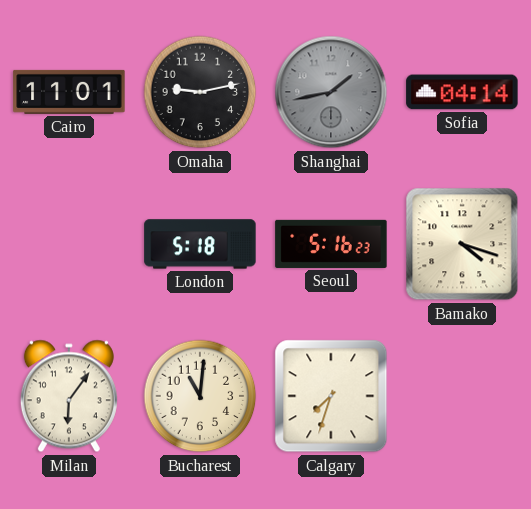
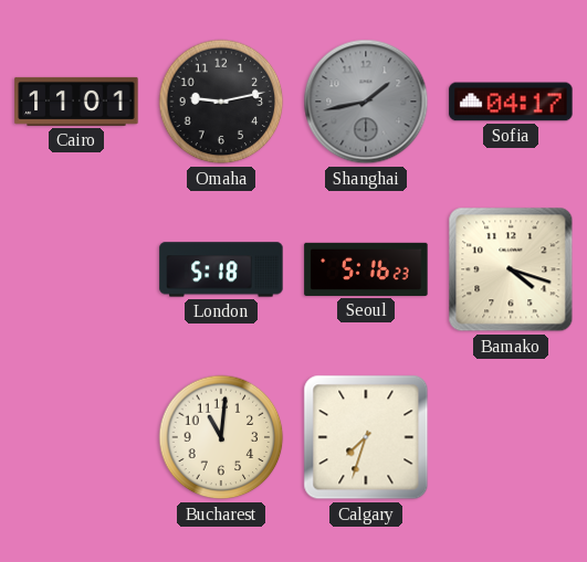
Sofia: 04:14 -> 04:17 (511, 102)
Milan: 6:06 -> none (69, 396)
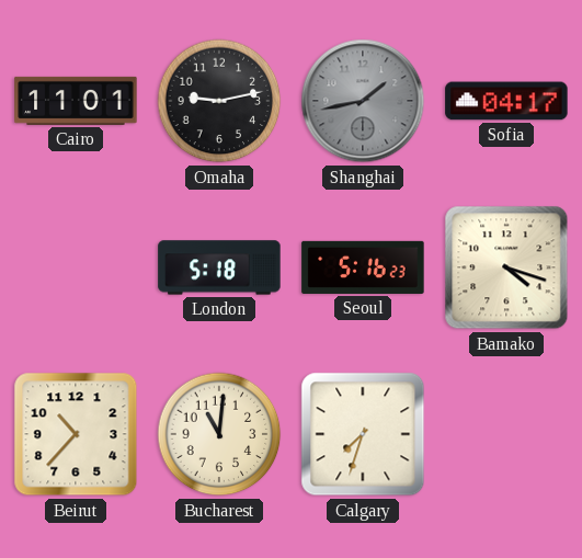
Beirut: none -> 10:37 (76, 434)
